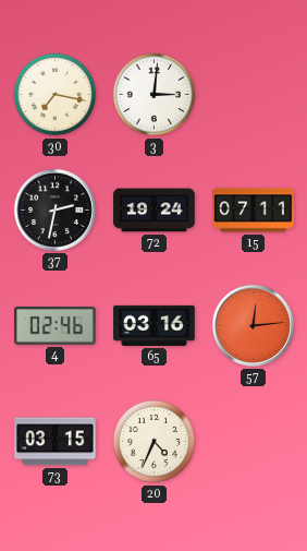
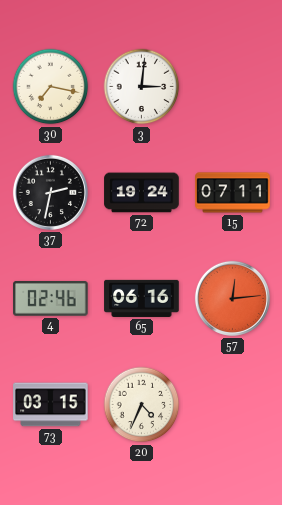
65: 03:16 -> 06:16 (142, 298)
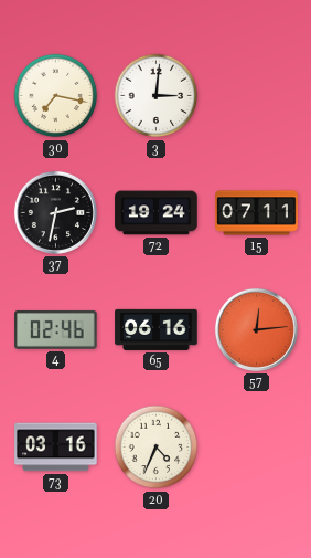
73: 03:15 -> 03:16 (56, 448)
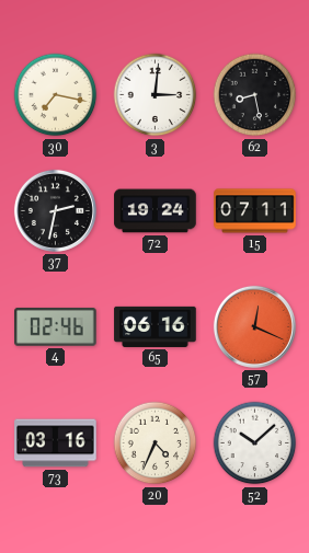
62: none -> 8:28 (255, 95)
57: 12:14 -> 12:19 (254, 326)
52: none -> 10:08 (255, 443)
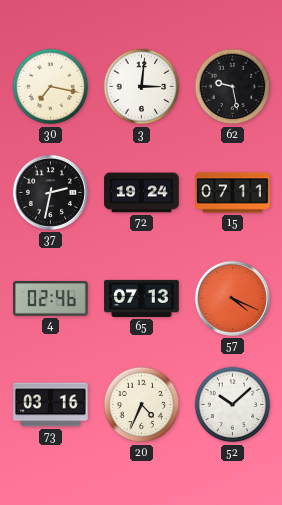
62: 8:28 -> 9:28 (233, 87)
65: 06:16 -> 07:13 (142, 298)
57: 12:19 -> 4:19 (232, 298)
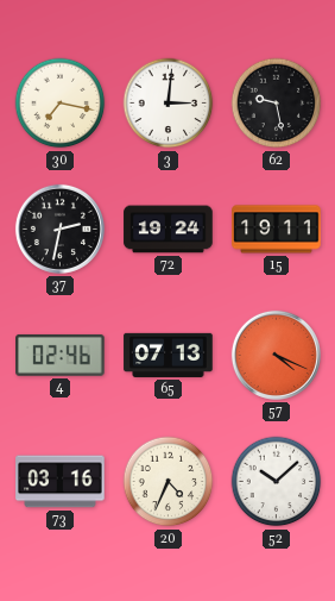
15: 07:11 -> 19:11 (277, 230)
